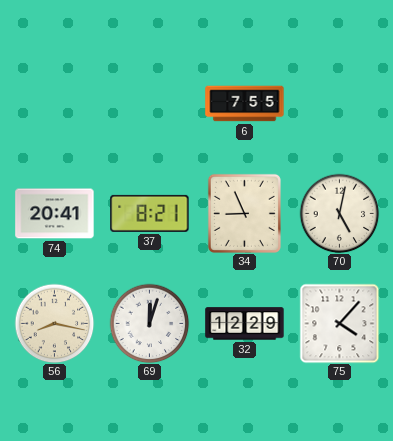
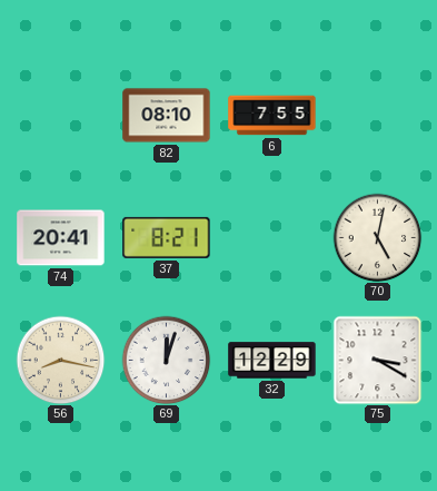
82: none -> 08:10 (167, 116)
34: 8:56 -> none (244, 213)
75: 4:07 -> 3:20 (377, 360)
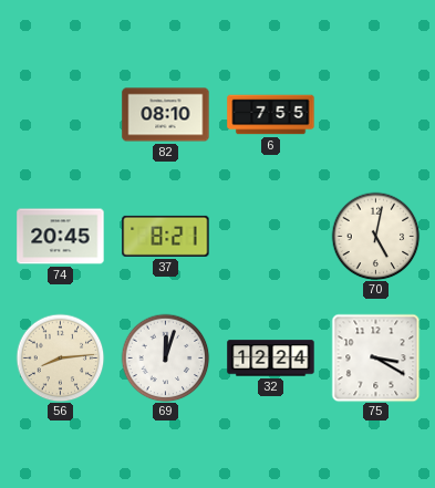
74: 20:41 -> 20:45 (61, 237)
56: 8:17 -> 8:14 (60, 357)
32: 12:29 -> 12:24 (271, 359)
